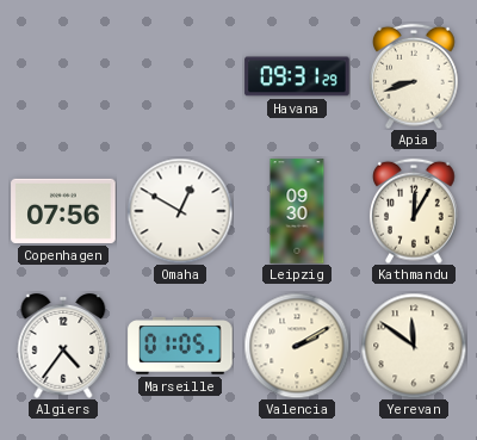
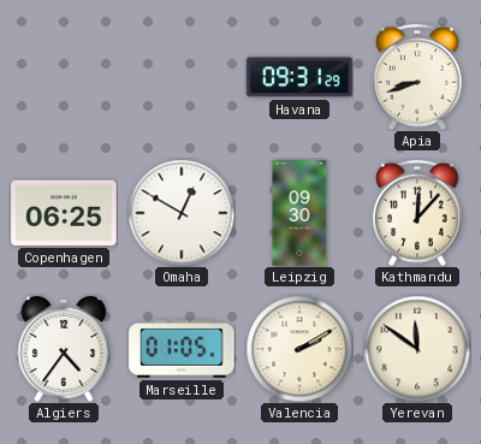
Copenhagen: 07:56 -> 06:25 (64, 213)
Kathmandu: 12:05 -> 12:07 (417, 213)
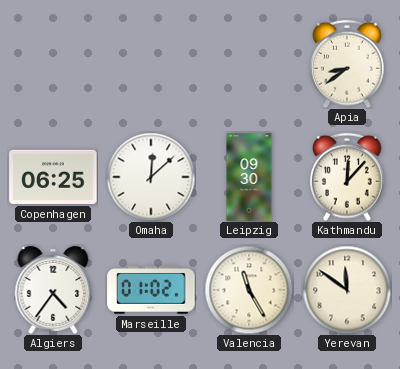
Havana: 09:31 -> none (299, 77)
Apia: 8:42 -> 8:39 (347, 64)
Omaha: 12:50 -> 12:08 (151, 177)
Marseille: 01:05 -> 01:02 (151, 291)
Valencia: 2:10 -> 11:25 (249, 290)
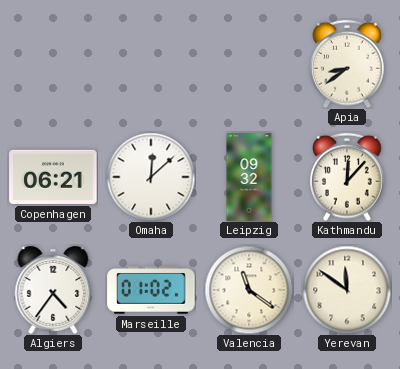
Copenhagen: 06:25 -> 06:21 (53, 177)
Leipzig: 09:30 -> 09:32 (249, 177)
Valencia: 11:25 -> 11:21 (249, 290)
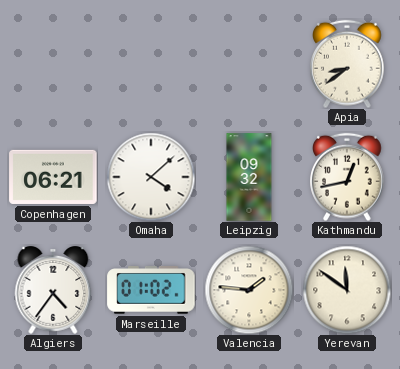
Omaha: 12:08 -> 4:08 (151, 177)
Kathmandu: 12:07 -> 12:43 (347, 177)
Valencia: 11:21 -> 1:46 (249, 290)
